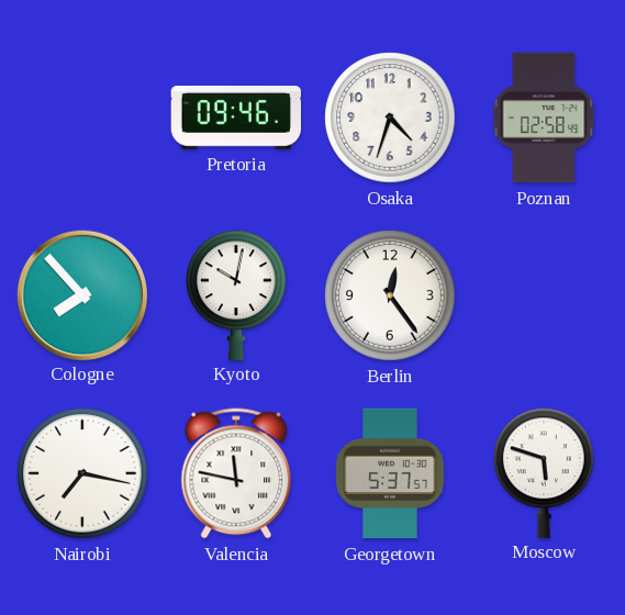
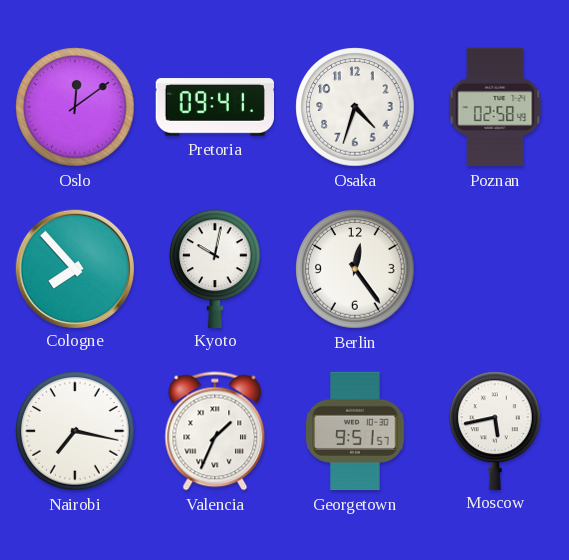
Oslo: none -> 12:09 (75, 107)
Pretoria: 09:46 -> 09:41 (214, 107)
Valencia: 11:47 -> 1:34 (215, 431)
Georgetown: 5:37 -> 9:51 (355, 431)
Moscow: 5:48 -> 5:43 (496, 430)
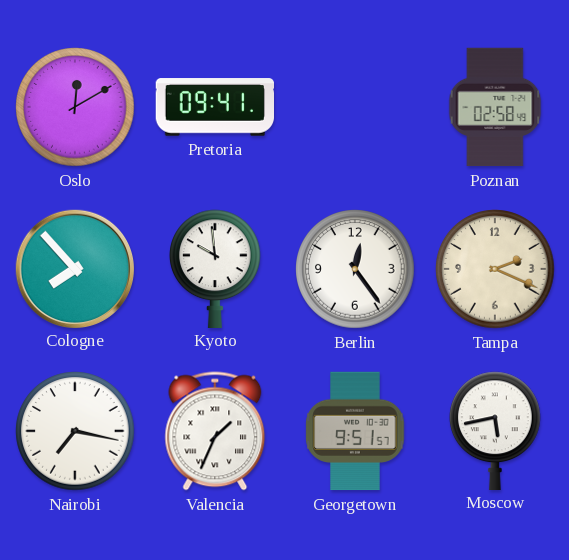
Oslo: 12:09 -> 12:10 (75, 107)
Osaka: 4:33 -> none (355, 107)
Kyoto: 10:02 -> 9:59 (216, 268)
Tampa: none -> 2:19 (495, 269)
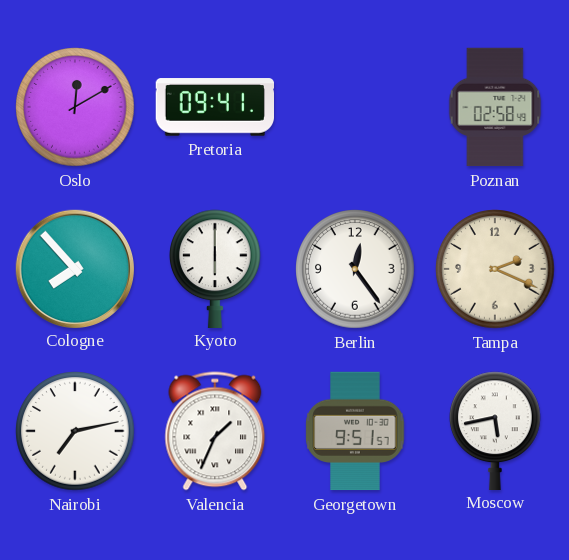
Kyoto: 9:59 -> 6:00 (216, 268)
Nairobi: 7:17 -> 7:13 (75, 431)
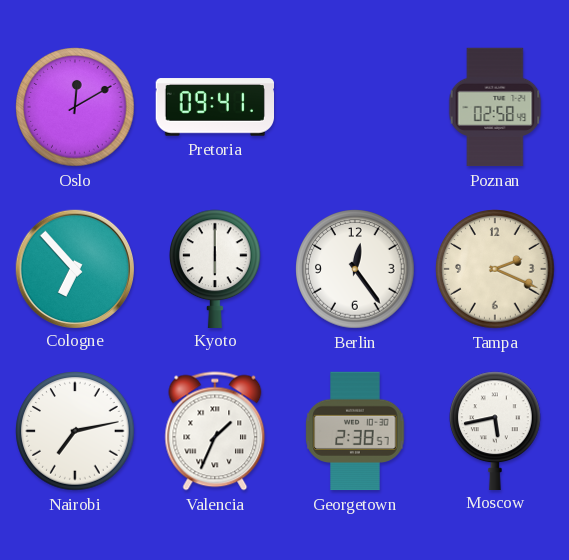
Cologne: 7:53 -> 6:53 (74, 268)
Georgetown: 9:51 -> 2:38 (355, 431)
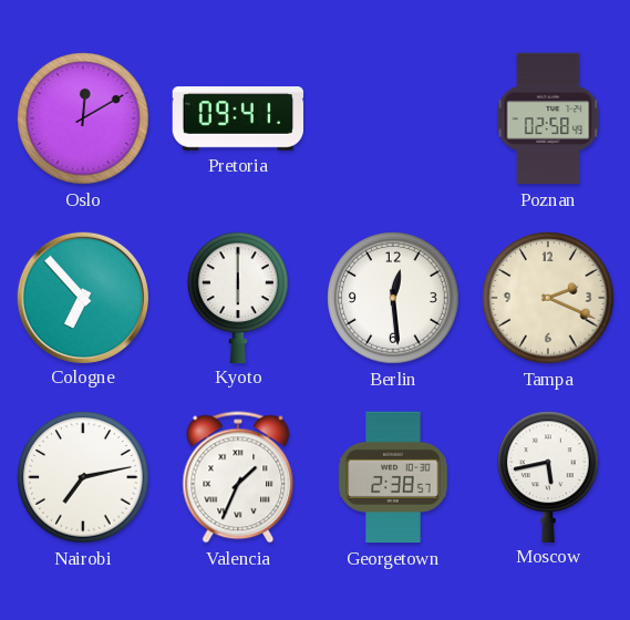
Berlin: 12:24 -> 12:29 (393, 298)
